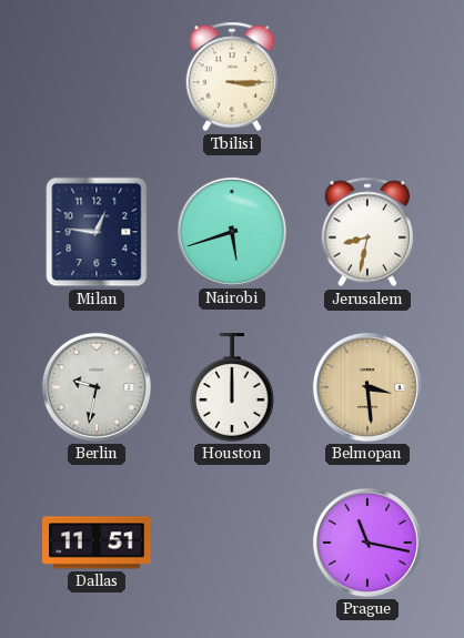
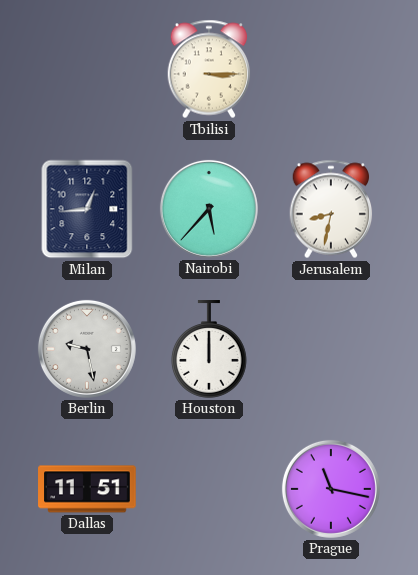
Milan: 12:46 -> 12:44 (87, 209)
Nairobi: 5:42 -> 5:37 (209, 209)
Berlin: 9:32 -> 9:28 (87, 349)
Belmopan: 3:29 -> none (367, 387)
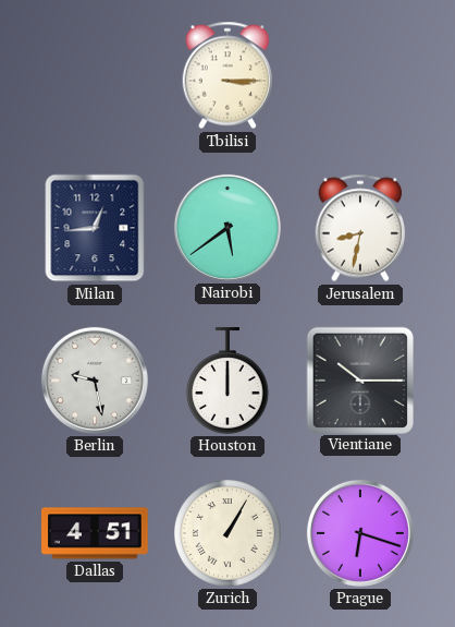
Nairobi: 5:37 -> 5:39 (228, 228)
Vientiane: none -> 10:15 (359, 379)
Dallas: 11:51 -> 4:51 (95, 533)
Zurich: none -> 1:05 (229, 534)
Prague: 11:17 -> 6:18 (360, 533)
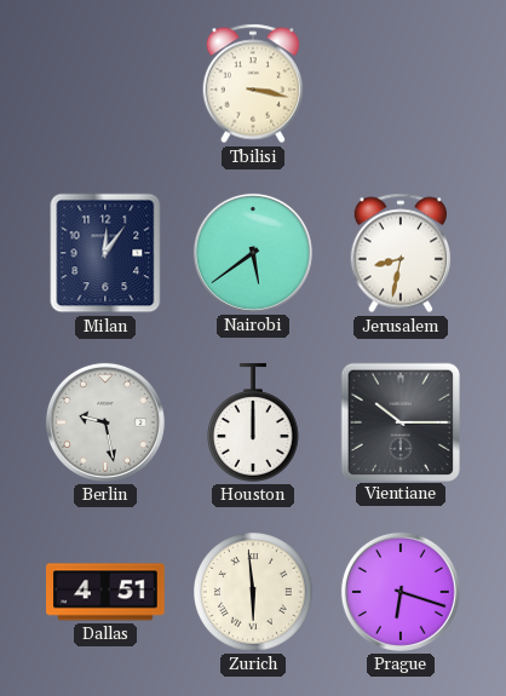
Tbilisi: 3:15 -> 3:17 (253, 84)
Milan: 12:44 -> 12:06 (105, 253)
Zurich: 1:05 -> 5:59 (254, 593)
